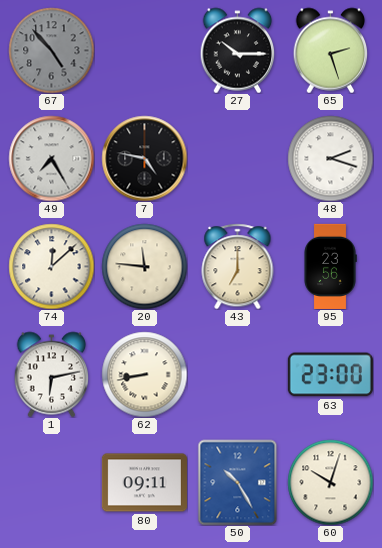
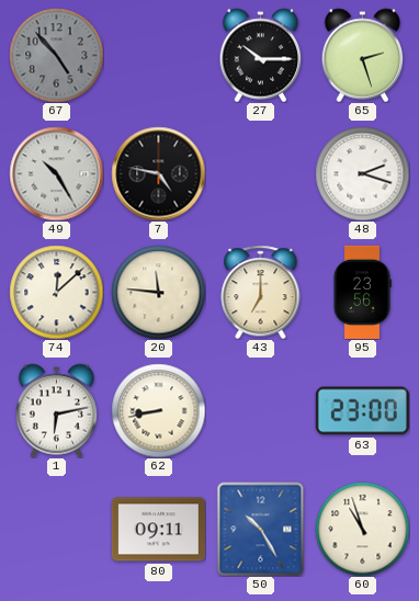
49: 7:25 -> 10:25 (56, 173)
60: 10:03 -> 10:57 (362, 529)
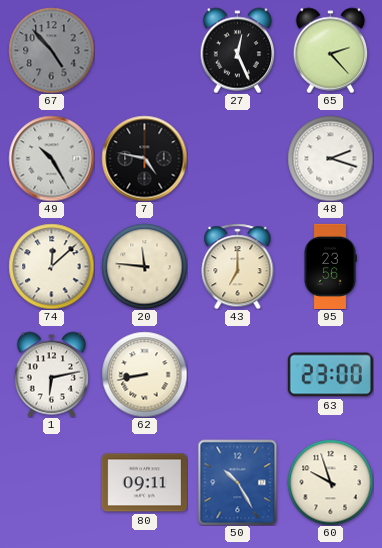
27: 10:15 -> 12:26 (238, 50)
65: 2:27 -> 2:23 (331, 50)
60: 10:57 -> 9:57 (330, 482)
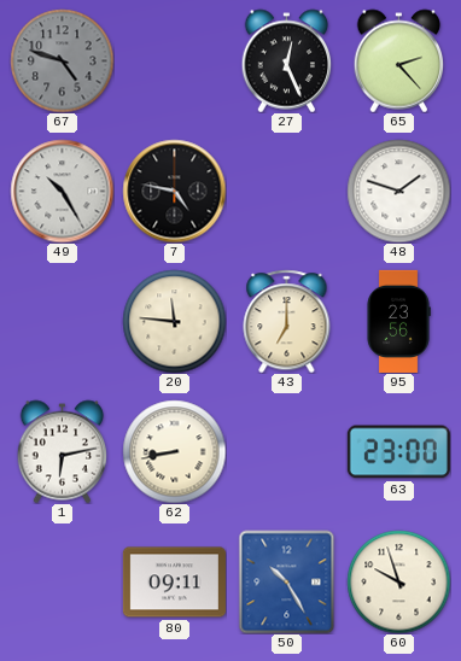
67: 4:53 -> 4:48 (62, 60)
48: 2:18 -> 1:48 (398, 191)
74: 12:08 -> none (51, 266)
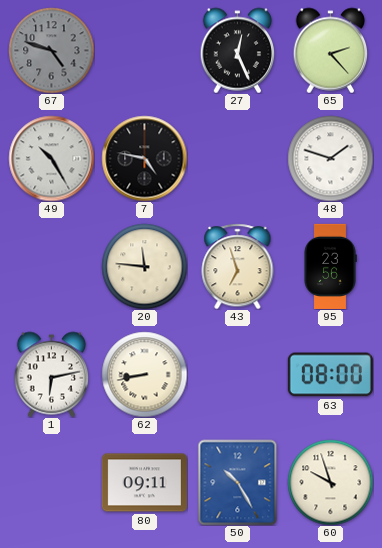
43: 7:00 -> 6:57 (238, 266)
63: 23:00 -> 08:00 (330, 375)
